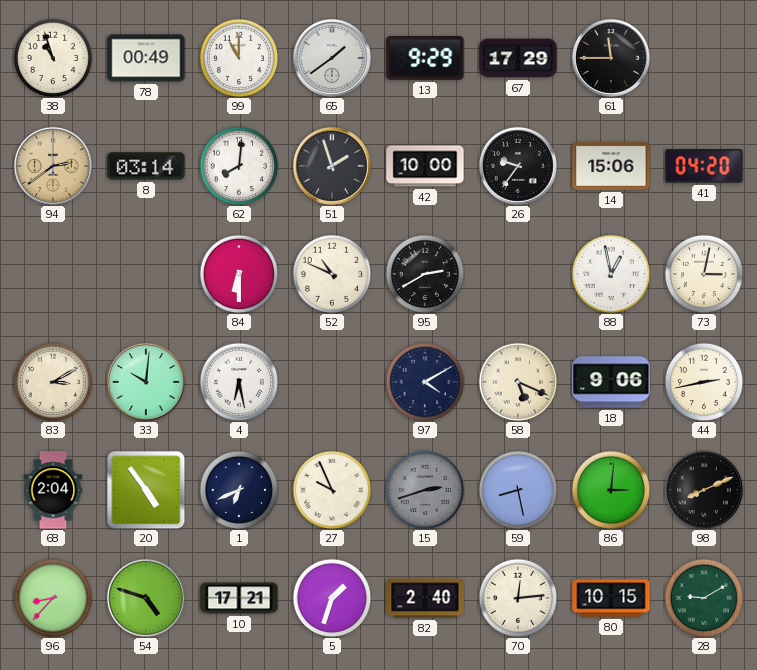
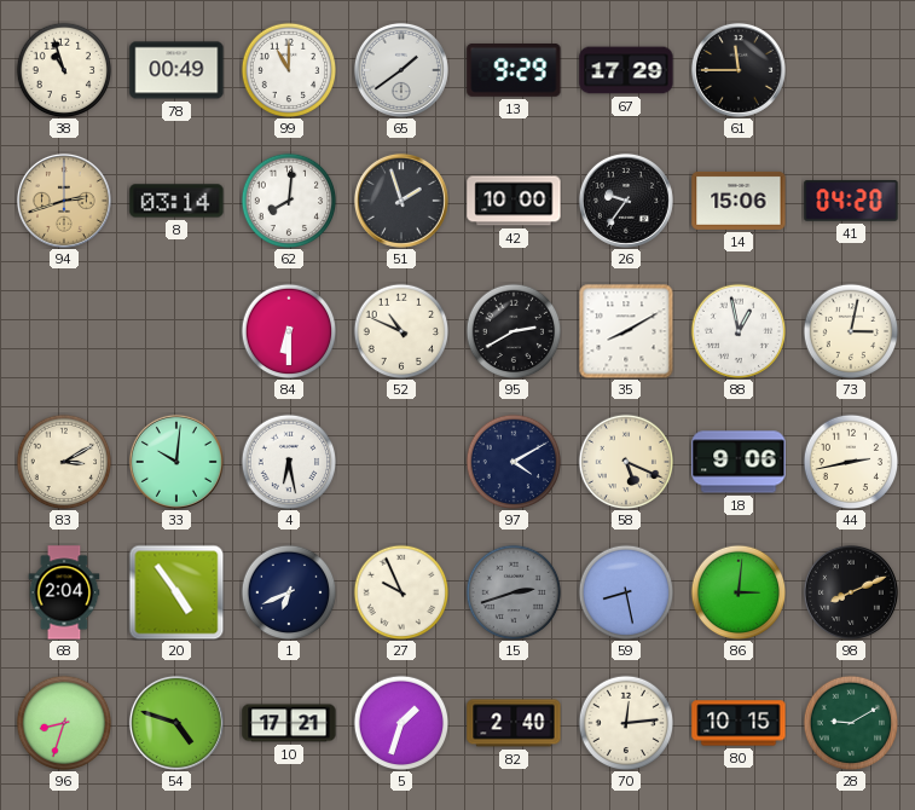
94: 2:39 -> 2:42 (64, 201)
35: none -> 8:10 (626, 331)
96: 8:37 -> 8:33 (64, 723)
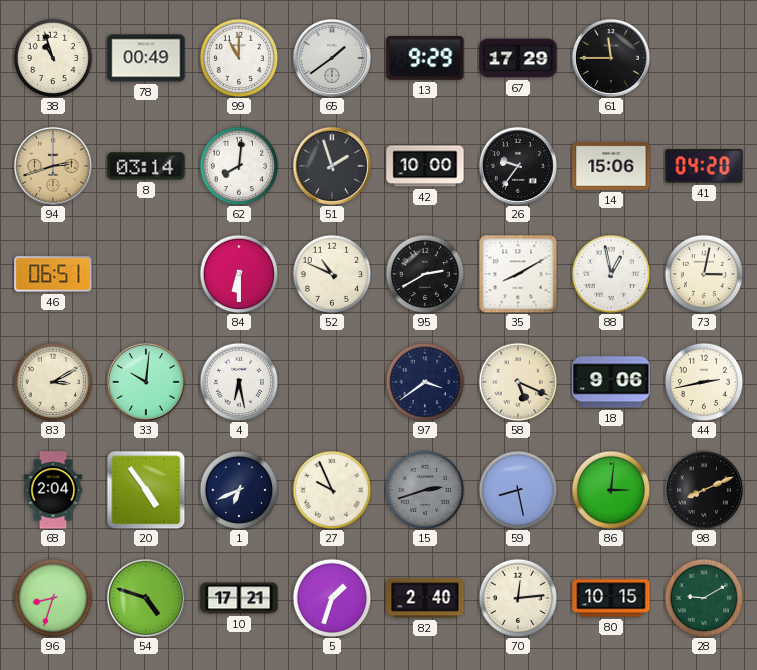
46: none -> 06:51 (53, 274)
97: 4:10 -> 3:39 (425, 382)
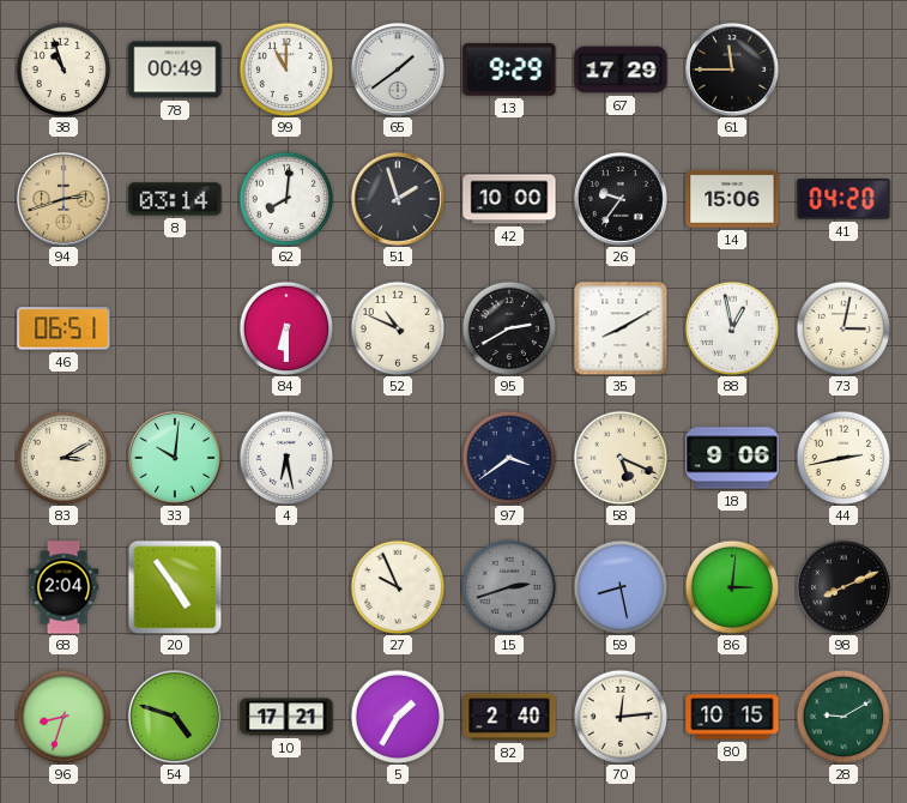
1: 6:41 -> none (239, 490)
5: 1:33 -> 1:35 (398, 717)
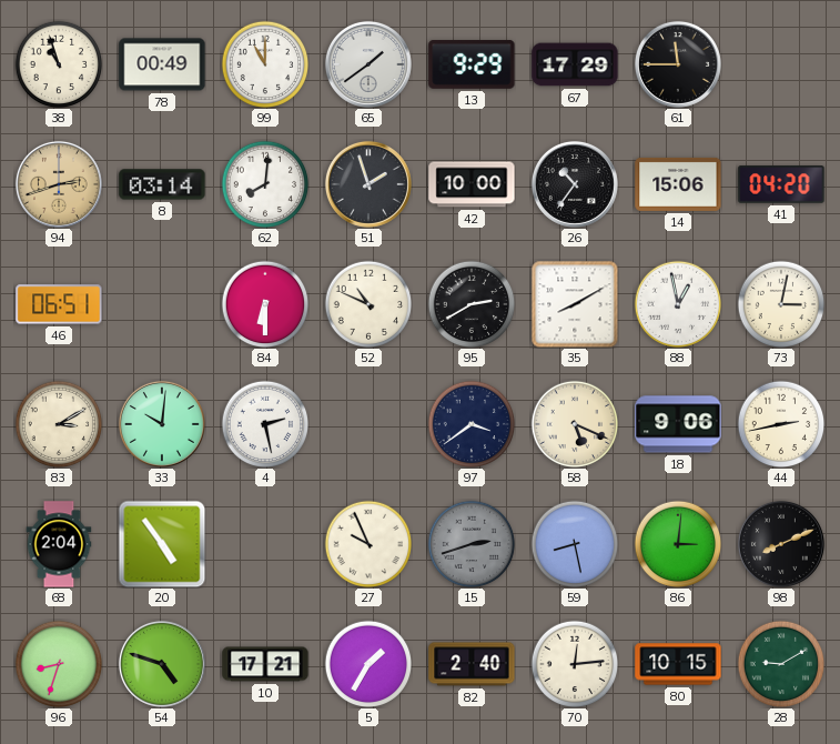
26: 9:36 -> 10:36 (575, 184)
4: 6:28 -> 2:28 (265, 424)
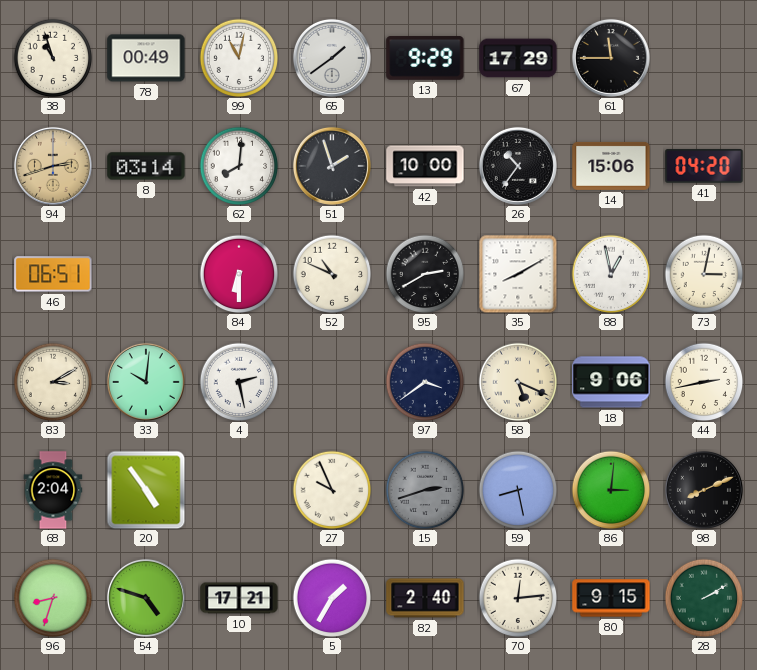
99: 11:00 -> 11:02 (239, 58)
80: 10:15 -> 9:15 (611, 598)
28: 9:10 -> 2:10 (704, 598)
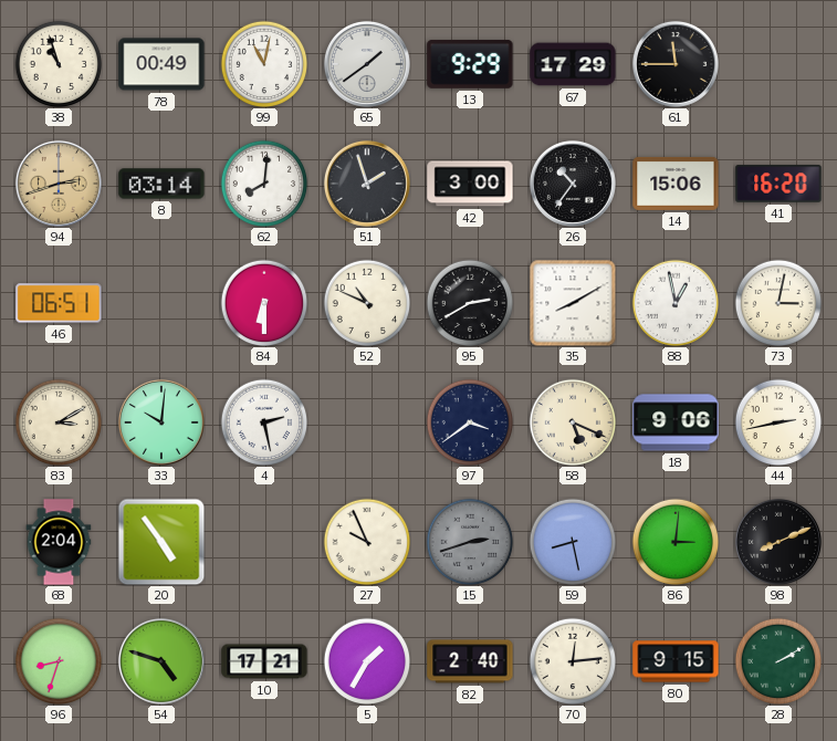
42: 10:00 -> 3:00 (470, 184)
41: 04:20 -> 16:20 (778, 184)
